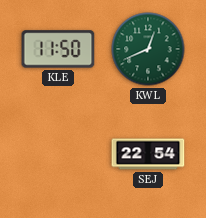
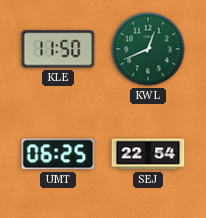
UMT: none -> 06:25 (58, 154)
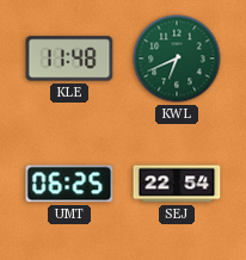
KLE: 11:50 -> 11:48 (69, 58)
KWL: 12:41 -> 6:41 (177, 58)
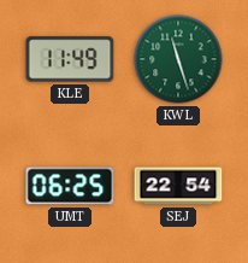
KLE: 11:48 -> 11:49 (70, 59)
KWL: 6:41 -> 11:27 (178, 59)
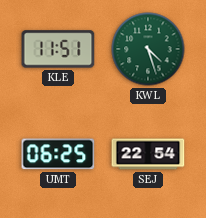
KLE: 11:49 -> 11:51 (58, 49)
KWL: 11:27 -> 4:27 (148, 49)
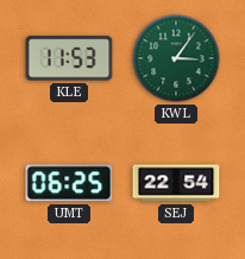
KLE: 11:51 -> 11:53 (69, 58)
KWL: 4:27 -> 3:06 (176, 58)
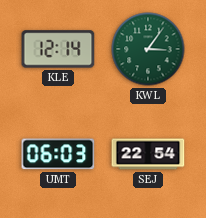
KLE: 11:53 -> 12:14 (58, 49)
UMT: 06:25 -> 06:03 (58, 154)
